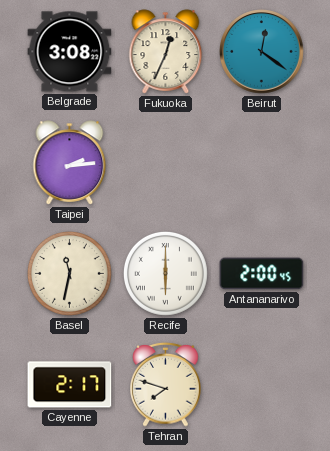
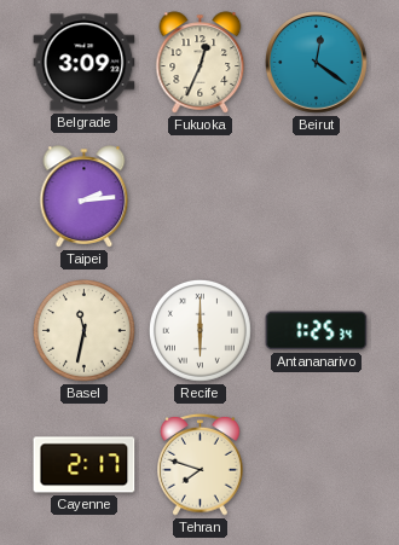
Belgrade: 3:08 -> 3:09 (85, 63)
Antananarivo: 2:00 -> 1:25 (317, 331)
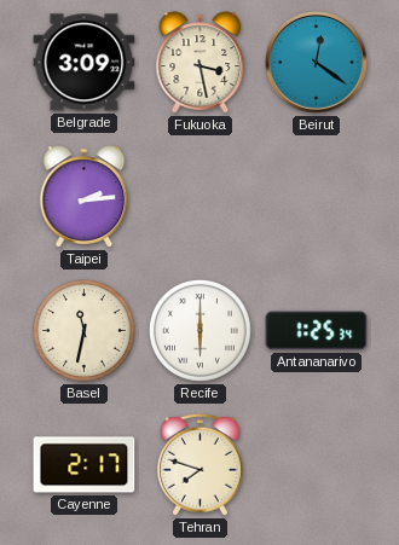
Fukuoka: 12:34 -> 3:28 (201, 63)
